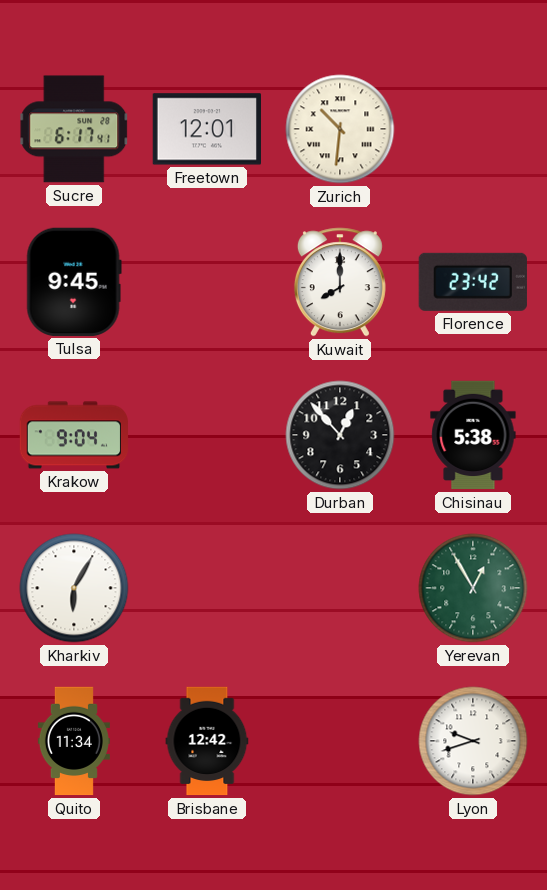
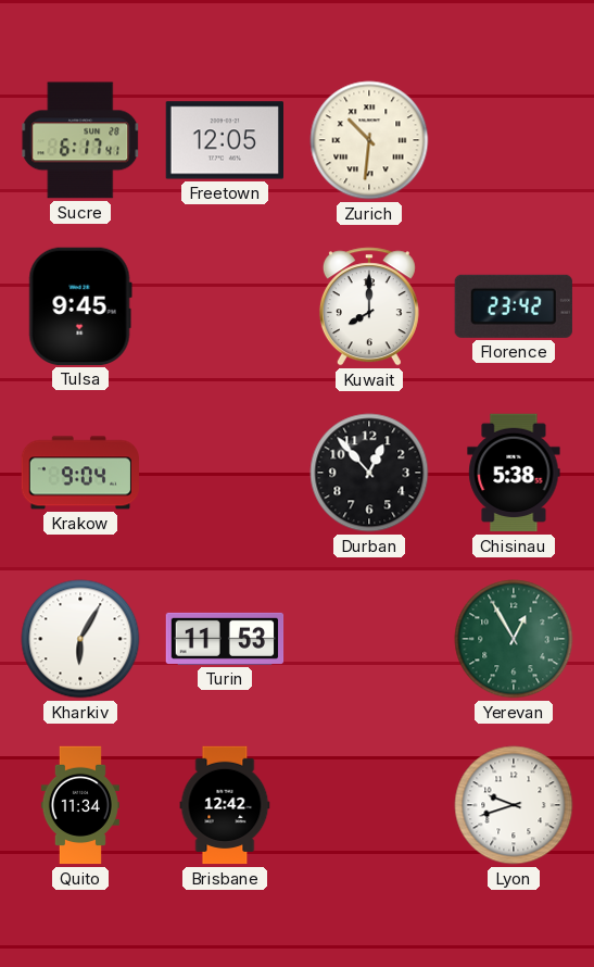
Freetown: 12:01 -> 12:05 (224, 140)
Turin: none -> 11:53 (225, 639)
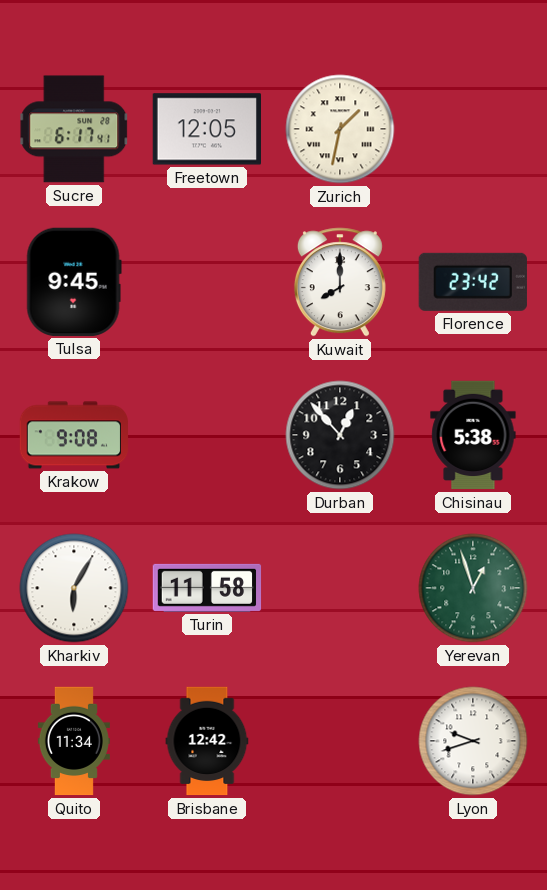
Zurich: 10:31 -> 1:32 (340, 129)
Krakow: 9:04 -> 9:08 (74, 435)
Turin: 11:53 -> 11:58 (207, 588)
Yerevan: 12:55 -> 12:57 (473, 588)
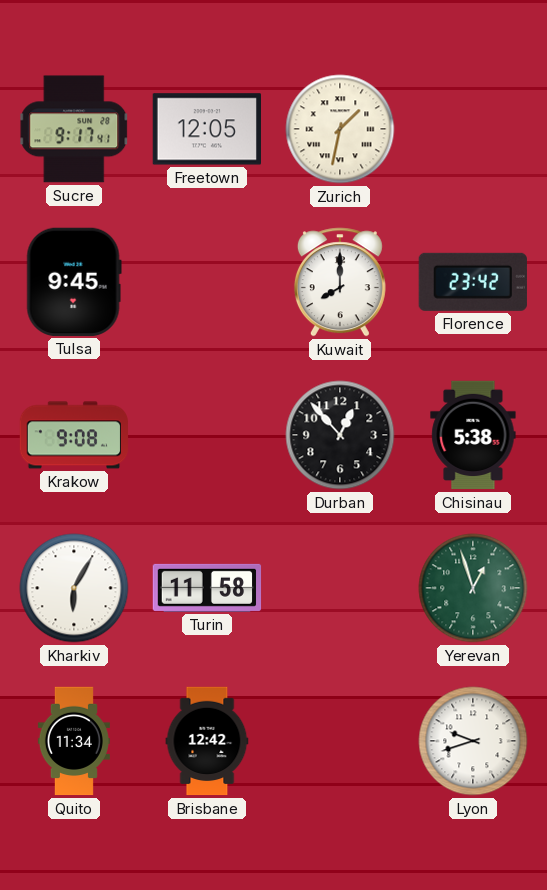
Sucre: 6:17 -> 9:17 (74, 129)
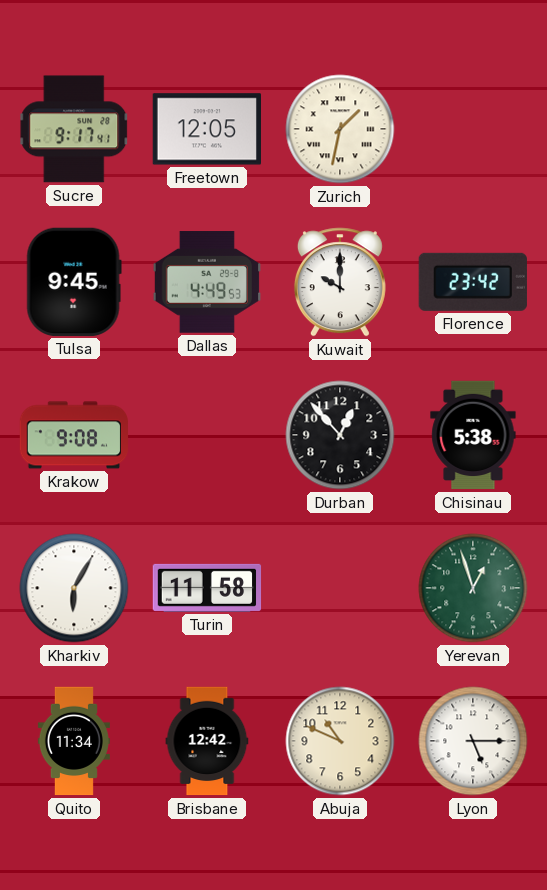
Dallas: none -> 4:49 (206, 282)
Kuwait: 8:00 -> 10:00 (340, 282)
Abuja: none -> 10:49 (340, 741)
Lyon: 9:42 -> 5:15 (473, 741)
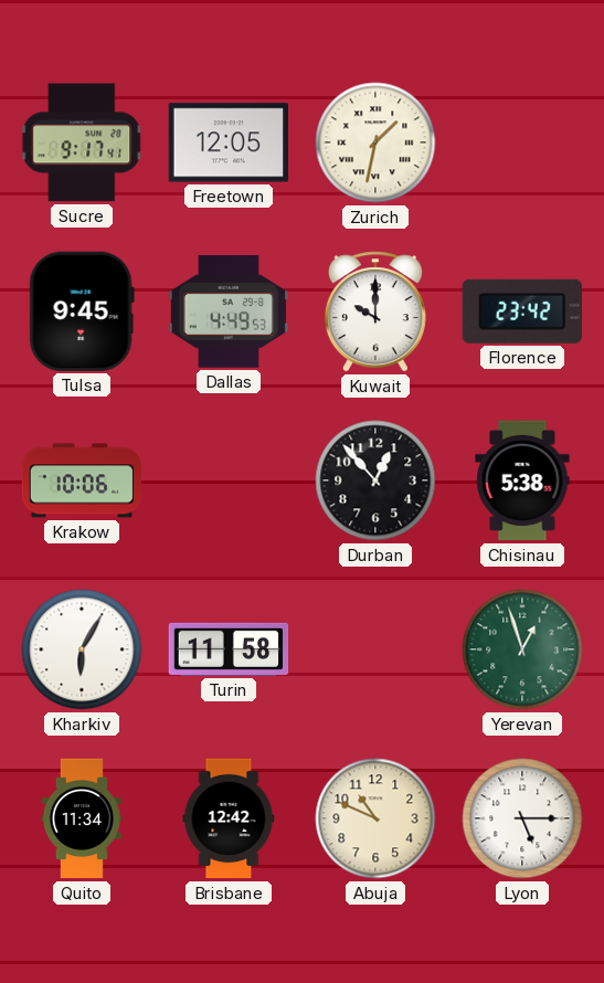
Krakow: 9:08 -> 10:06 (82, 480)
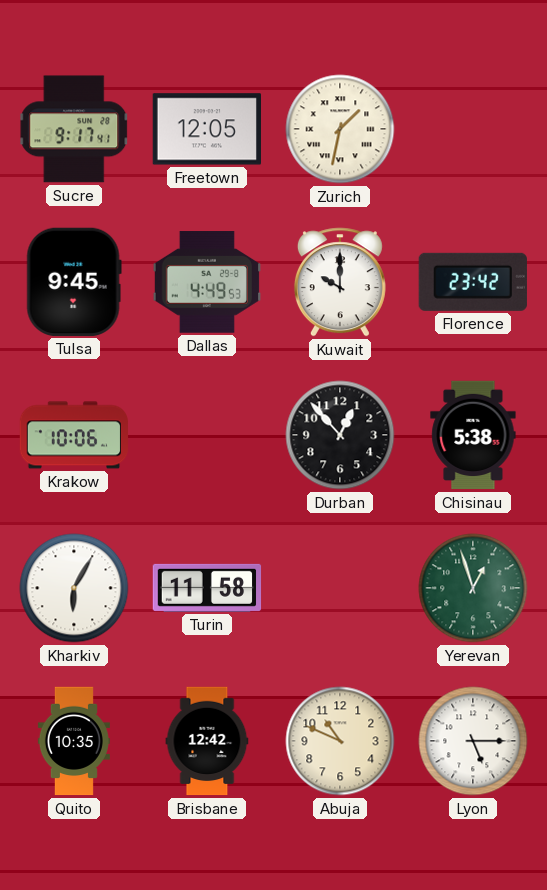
Quito: 11:34 -> 10:35 (74, 741)
